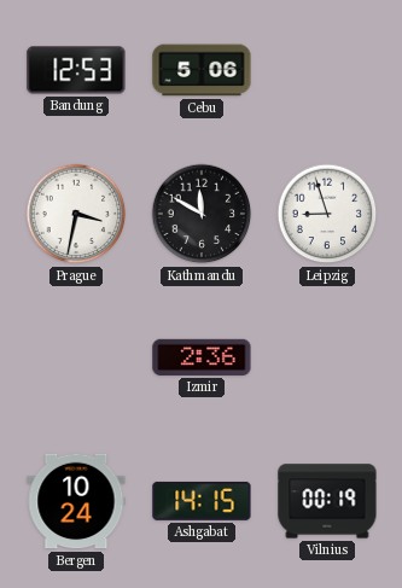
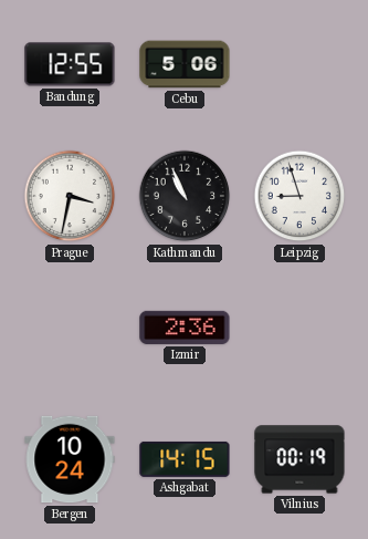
Bandung: 12:53 -> 12:55 (70, 64)
Kathmandu: 11:50 -> 10:56 (185, 196)
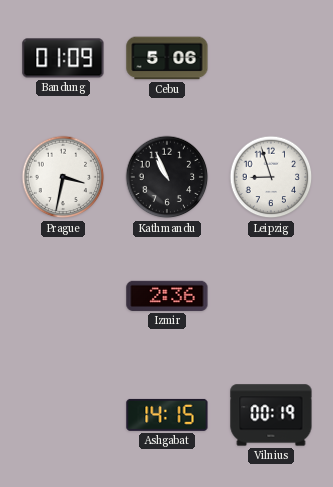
Bandung: 12:55 -> 01:09 (63, 58)
Bergen: 10:24 -> none (70, 459)
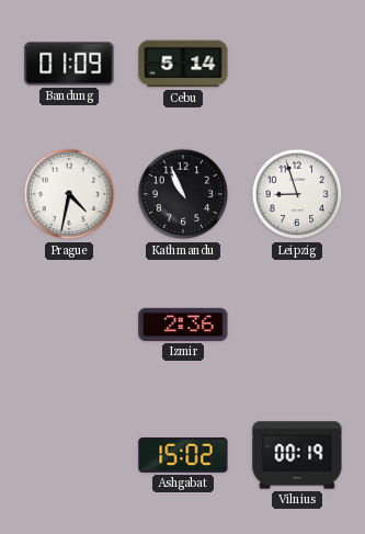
Cebu: 5:06 -> 5:14 (183, 64)
Prague: 3:32 -> 4:32 (69, 194)
Ashgabat: 14:15 -> 15:02 (183, 455)
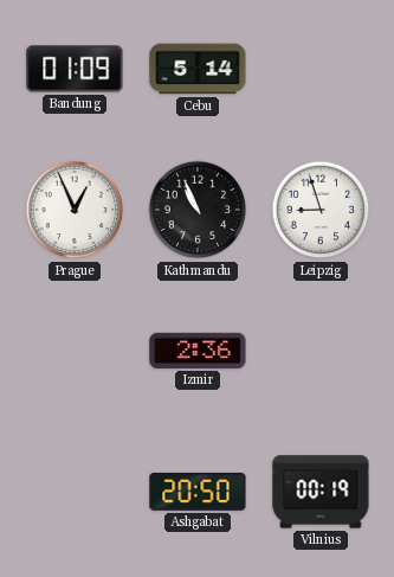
Prague: 4:32 -> 12:56 (75, 210)
Ashgabat: 15:02 -> 20:50 (198, 492)
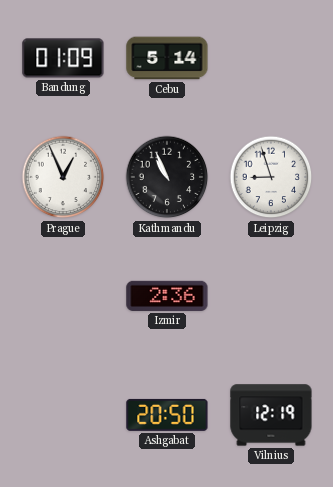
Vilnius: 00:19 -> 12:19 (271, 415)
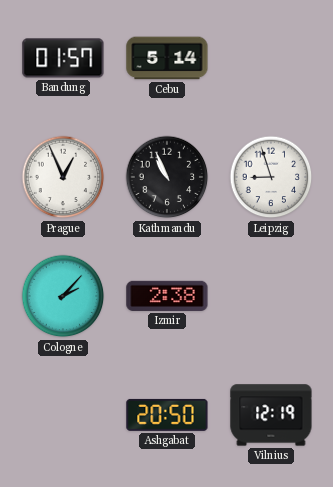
Bandung: 01:09 -> 01:57 (63, 58)
Cologne: none -> 2:07 (63, 296)
Izmir: 2:36 -> 2:38 (167, 296)
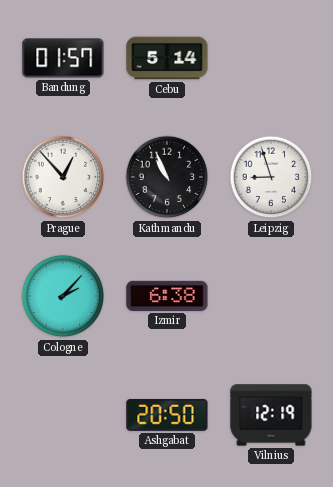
Prague: 12:56 -> 12:53 (63, 177)
Izmir: 2:38 -> 6:38 (167, 296)
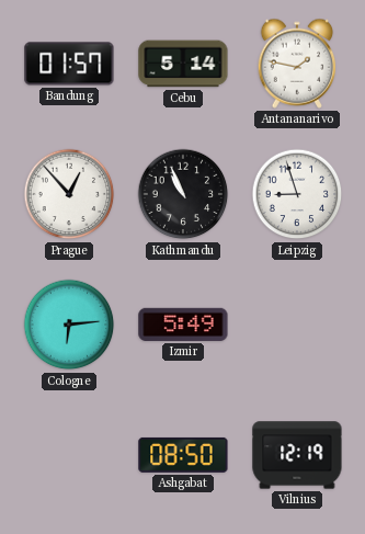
Antananarivo: none -> 1:47 (297, 64)
Cologne: 2:07 -> 6:14 (69, 325)
Izmir: 6:38 -> 5:49 (183, 325)
Ashgabat: 20:50 -> 08:50 (183, 455)
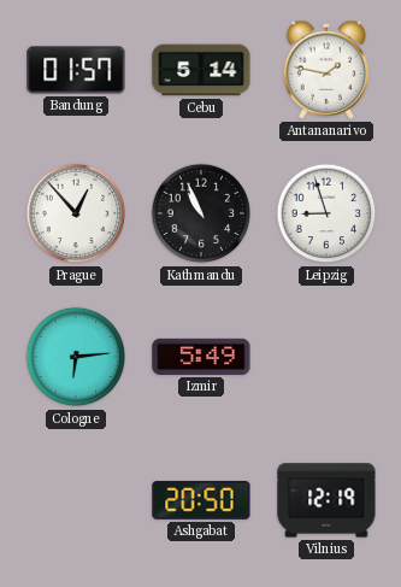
Ashgabat: 08:50 -> 20:50 (201, 500)
